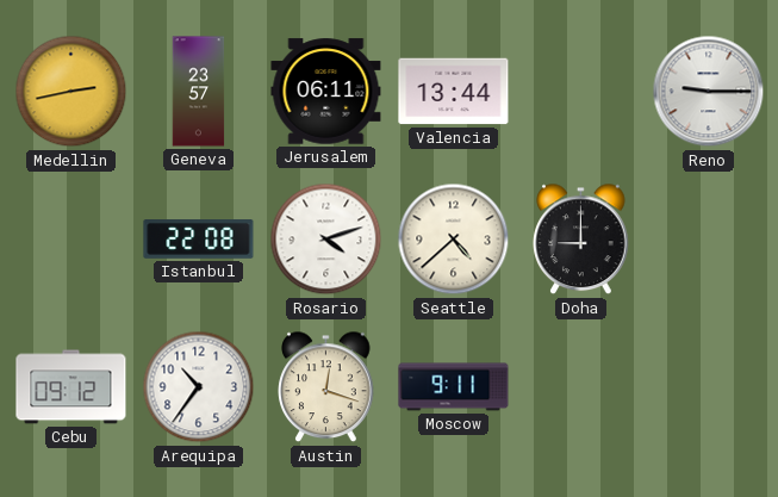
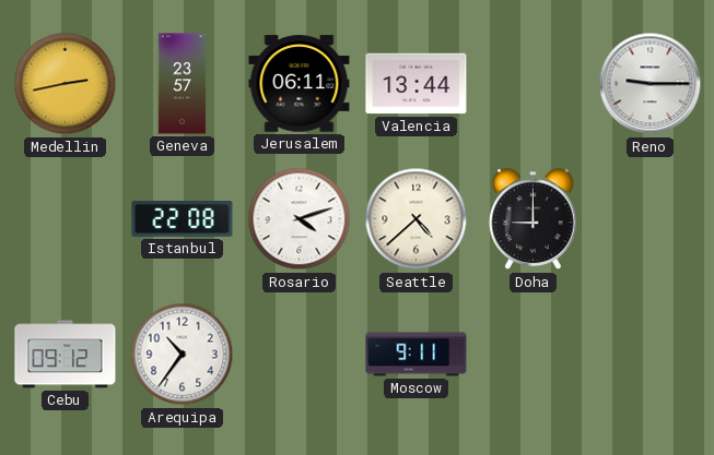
Austin: 12:18 -> none (326, 387)
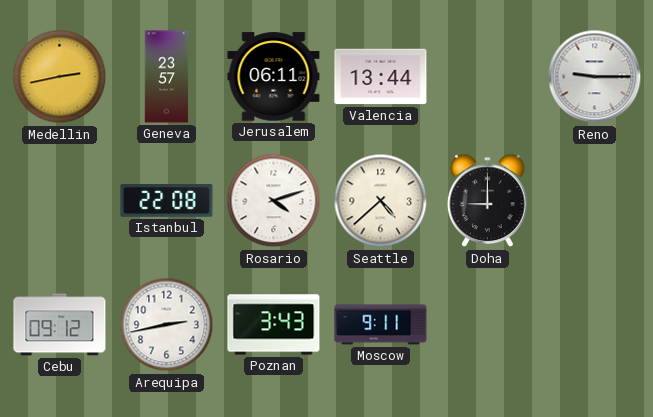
Arequipa: 10:36 -> 2:43 (167, 325)
Poznan: none -> 3:43 (274, 325)
